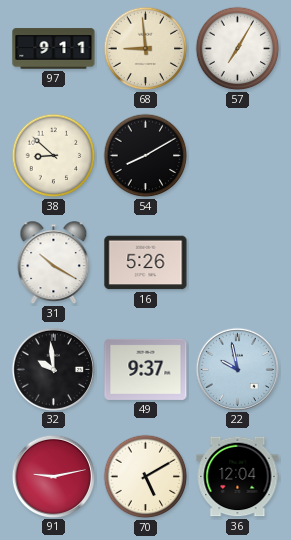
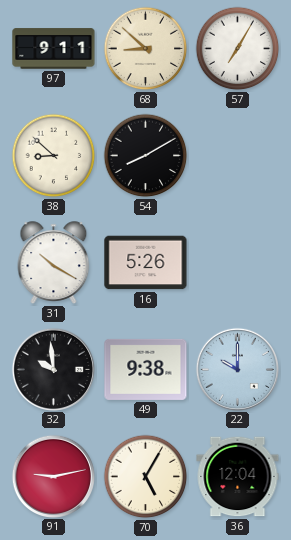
68: 8:59 -> 8:52 (146, 49)
49: 9:37 -> 9:38 (146, 369)
22: 9:58 -> 10:00 (237, 369)
70: 5:10 -> 5:05 (146, 477)
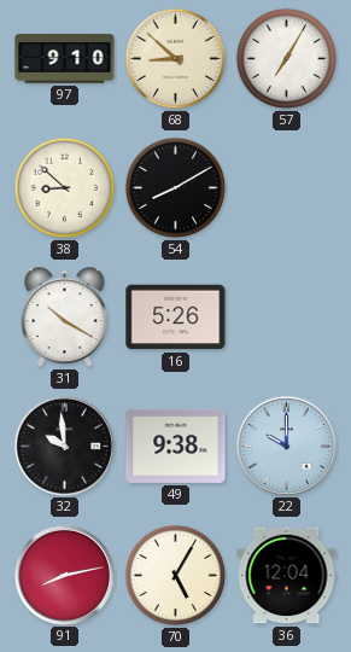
97: 9:11 -> 9:10 (65, 59)
91: 9:13 -> 8:13 (64, 575)
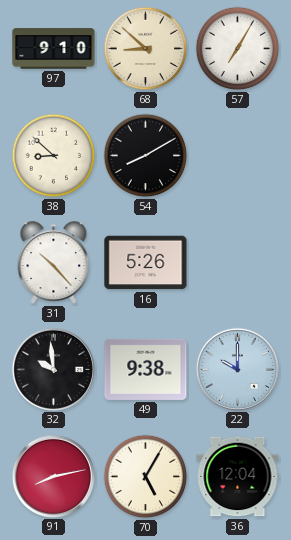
31: 10:20 -> 10:23 (54, 263)
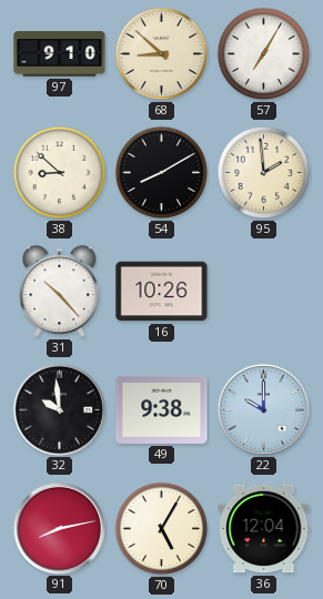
95: none -> 1:59 (264, 173)
16: 5:26 -> 10:26 (162, 292)
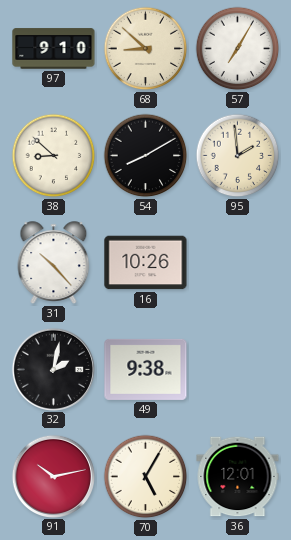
32: 9:59 -> 2:02 (53, 369)
22: 10:00 -> none (263, 409)
91: 8:13 -> 10:13 (53, 476)
36: 12:04 -> 12:01 (238, 477)
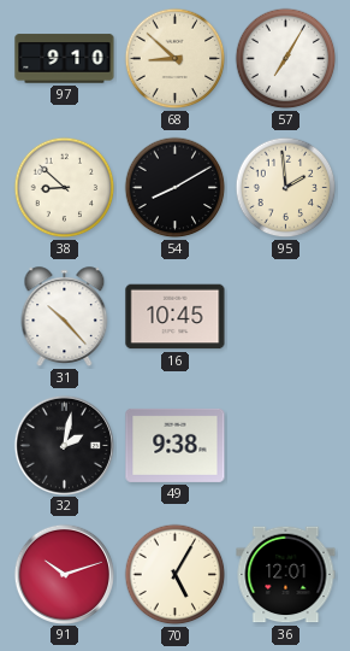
16: 10:26 -> 10:45 (176, 317)
91: 10:13 -> 10:12 (64, 574)
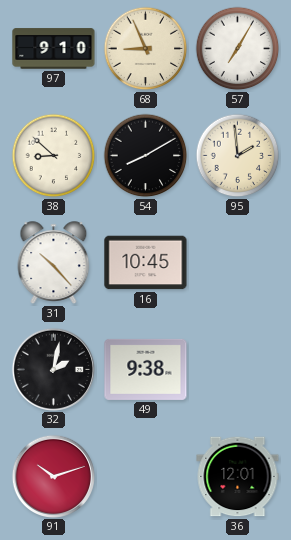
68: 8:52 -> 8:56 (146, 49)
70: 5:05 -> none (176, 575)
